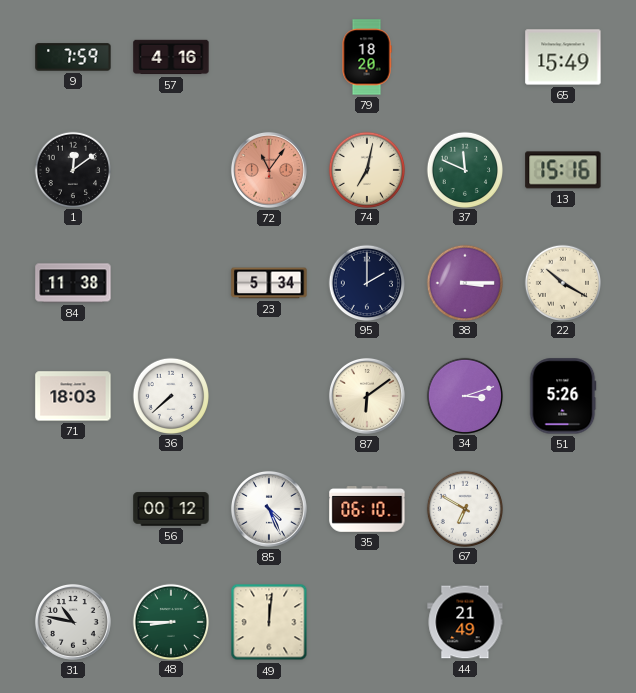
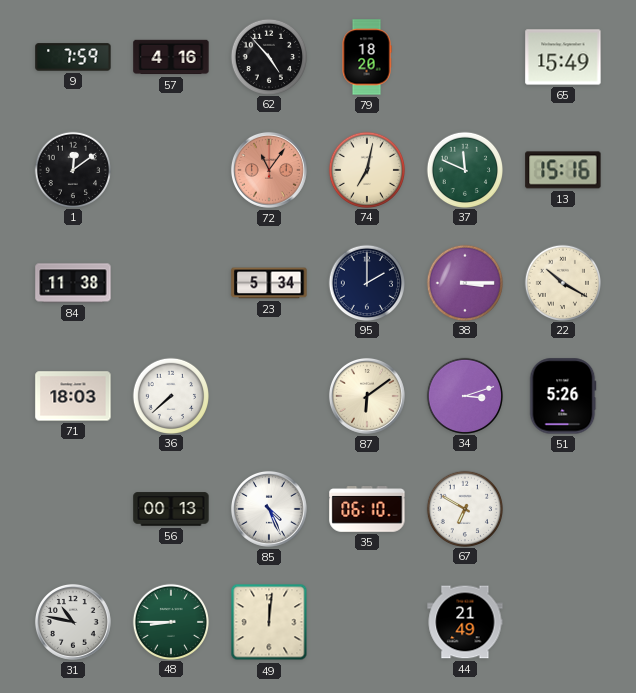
62: none -> 4:53 (268, 56)
56: 00:12 -> 00:13 (171, 509)
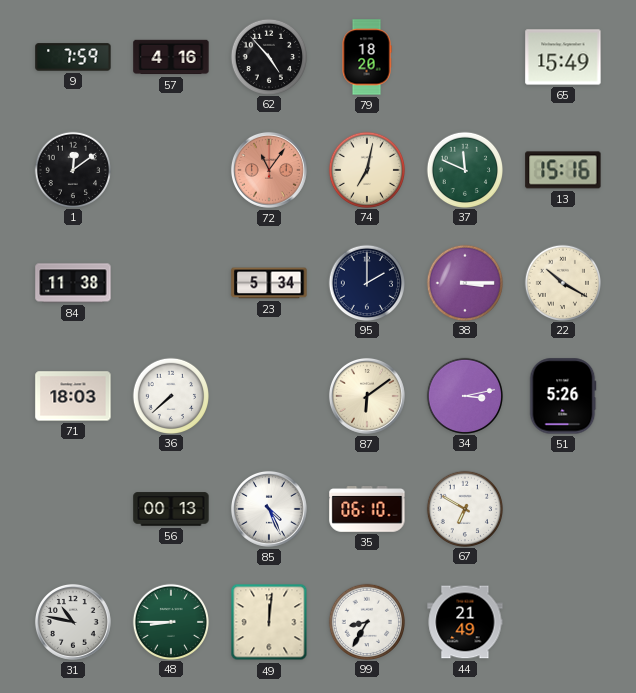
34: 3:12 -> 3:13 (464, 395)
99: none -> 8:35 (366, 621)
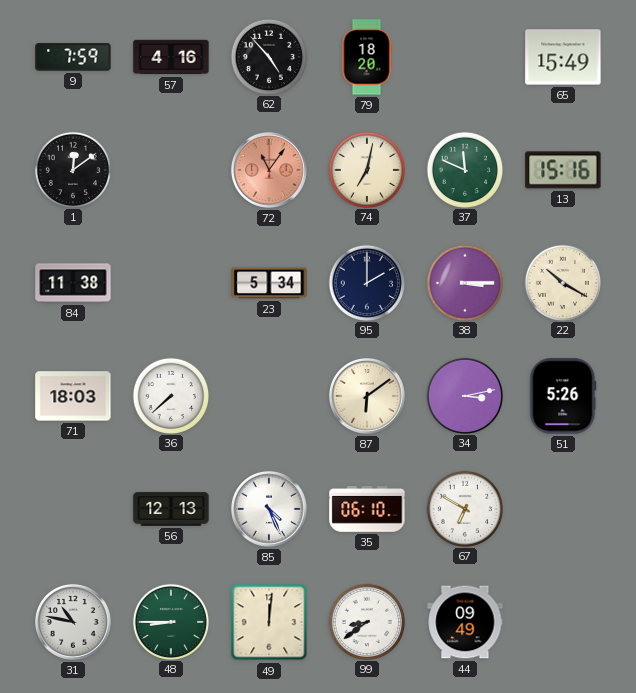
56: 00:13 -> 12:13 (171, 509)
99: 8:35 -> 8:39 (366, 621)
44: 21:49 -> 09:49 (465, 622)
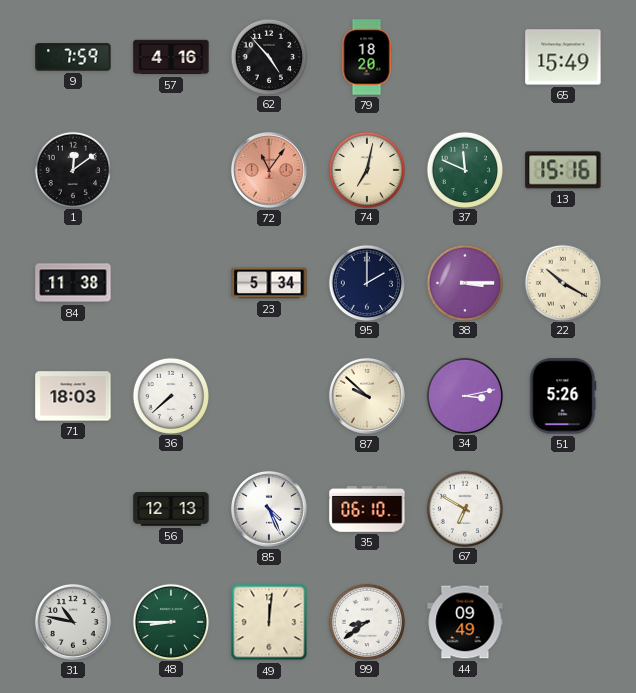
87: 6:09 -> 9:52 (367, 396)
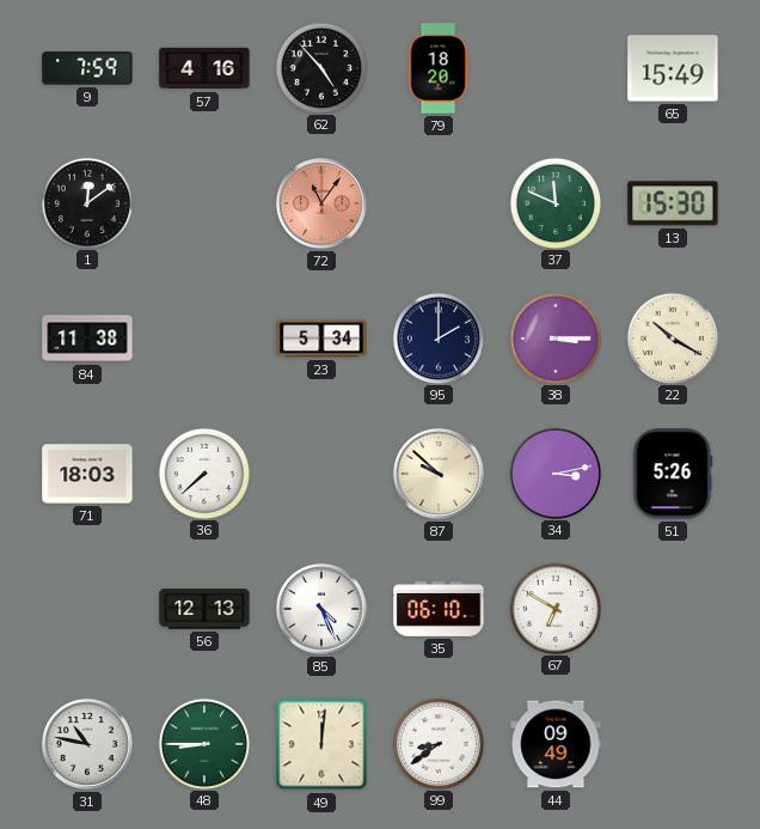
74: 7:02 -> none (366, 169)
13: 15:16 -> 15:30 (673, 203)
